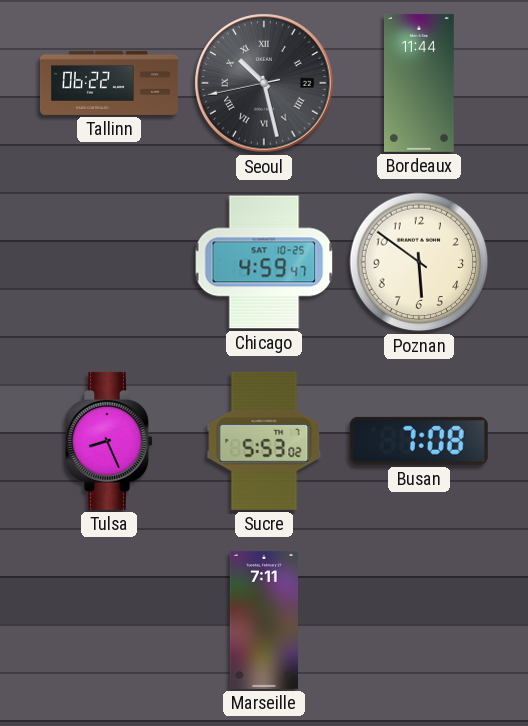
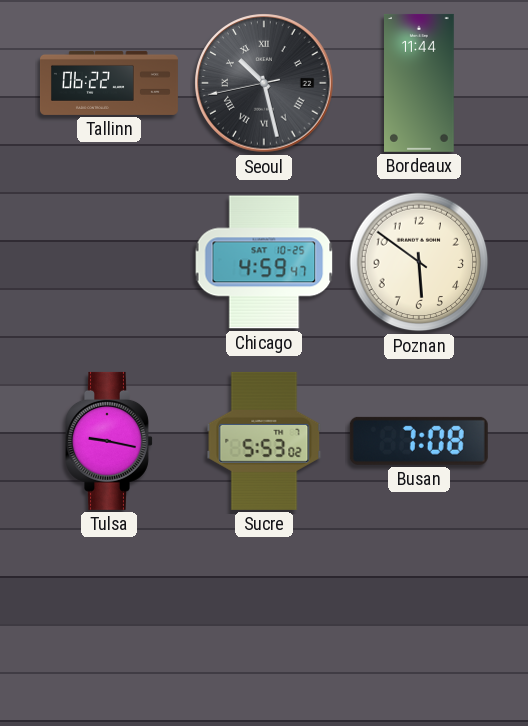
Tulsa: 8:26 -> 9:17 (110, 441)
Marseille: 7:11 -> none (264, 620)
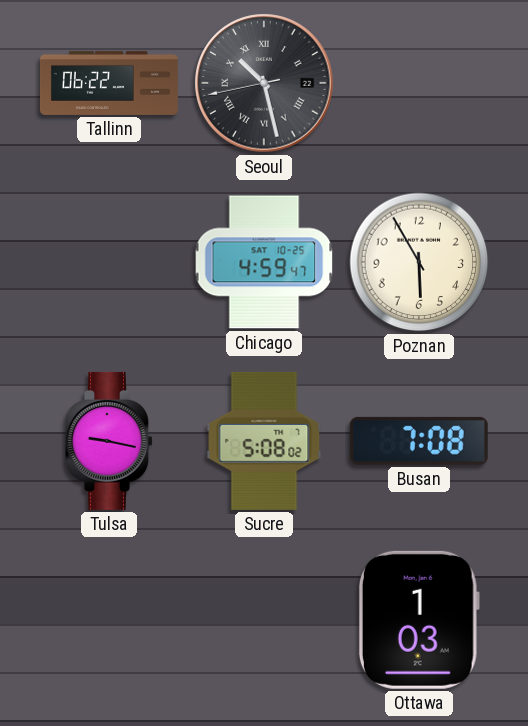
Bordeaux: 11:44 -> none (420, 83)
Poznan: 5:51 -> 5:55 (419, 262)
Sucre: 5:53 -> 5:08 (264, 441)
Ottawa: none -> 1:03 (419, 620)
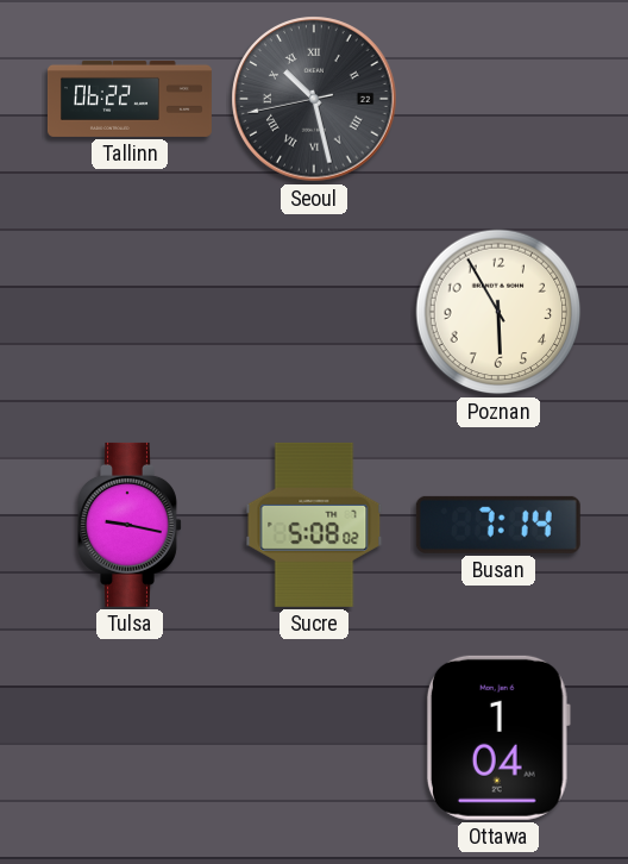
Chicago: 4:59 -> none (264, 262)
Busan: 7:08 -> 7:14 (498, 525)
Ottawa: 1:03 -> 1:04 (498, 738)
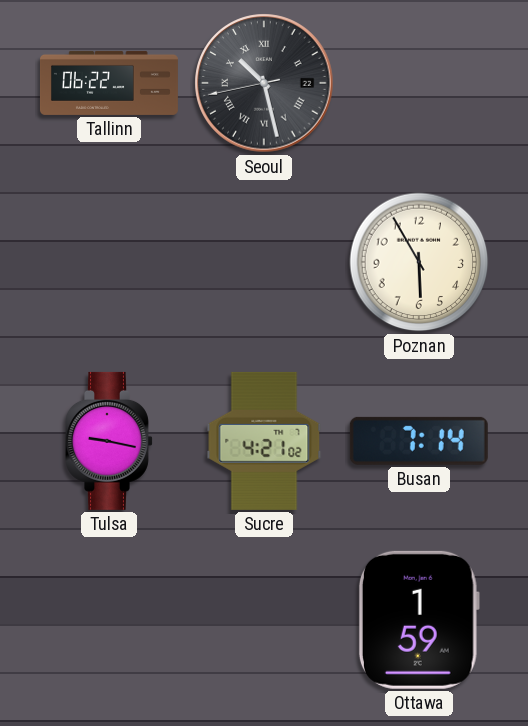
Sucre: 5:08 -> 4:21 (264, 441)
Ottawa: 1:04 -> 1:59 (419, 620)
